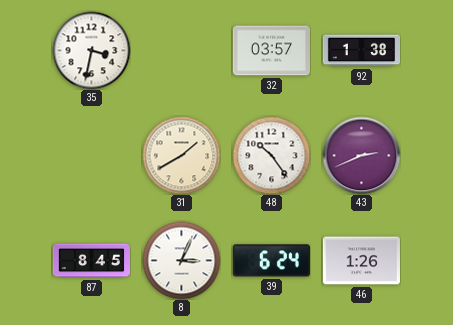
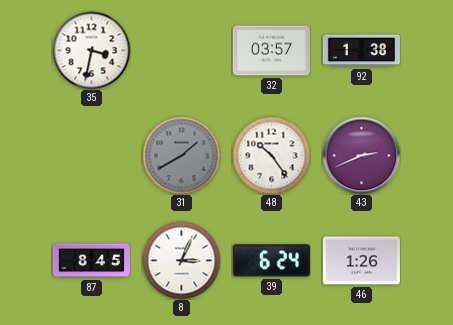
31 dial: cream -> grey (181, 155)
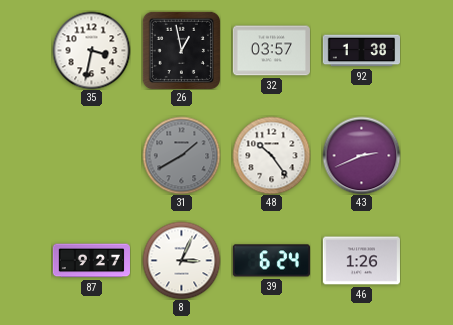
26: none -> 12:58 (181, 50)
87: 8:45 -> 9:27 (91, 261)
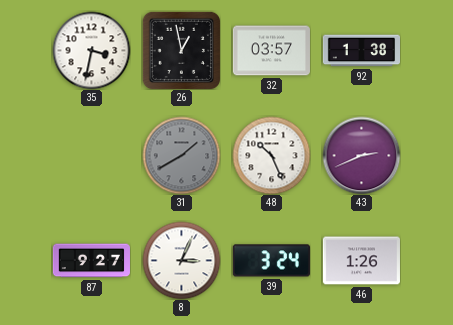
48: 10:24 -> 10:26 (271, 155)
39: 6:24 -> 3:24 (271, 261)
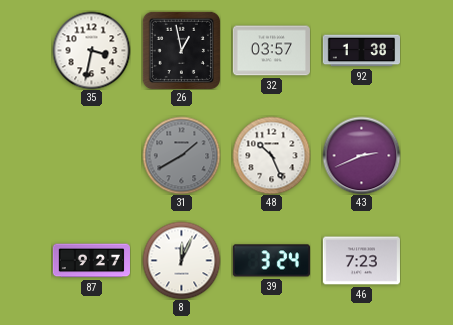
8: 3:04 -> 12:04 (181, 260)
46: 1:26 -> 7:23 (361, 261)
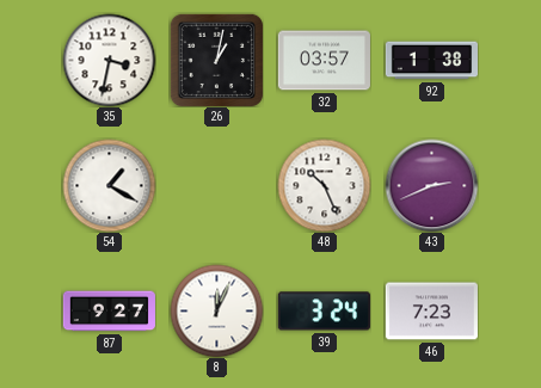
26: 12:58 -> 1:02 (216, 60)
54: none -> 1:20 (109, 185)
31: 1:40 -> none (181, 155)
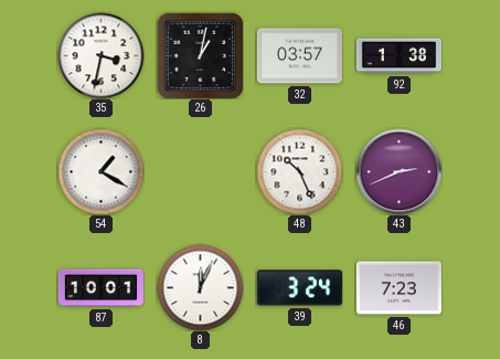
87: 9:27 -> 10:01 (100, 288)
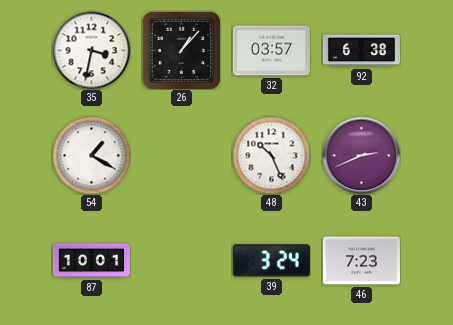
26: 1:02 -> 1:07 (181, 50)
92: 1:38 -> 6:38 (361, 51)
8: 12:04 -> none (200, 287)
